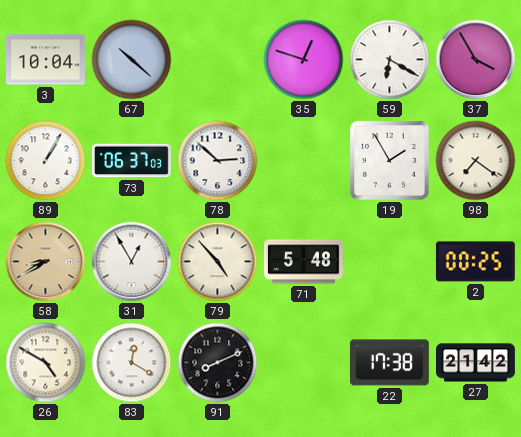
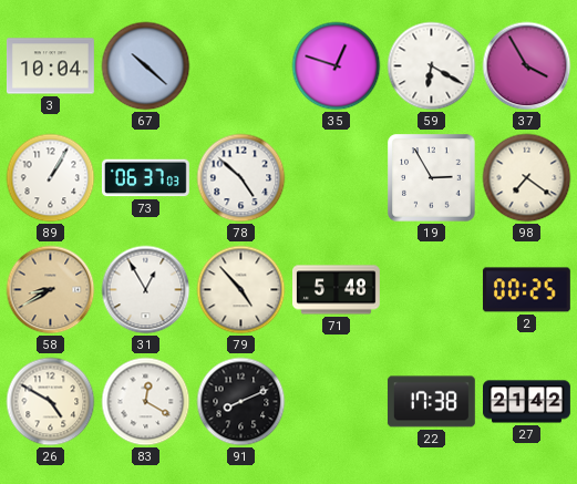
78: 2:52 -> 4:52 (241, 178)
19: 1:55 -> 2:55 (432, 178)
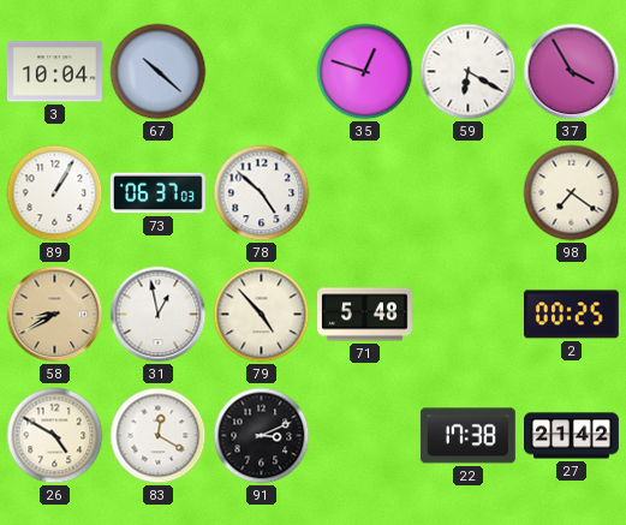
19: 2:55 -> none (432, 178)
31: 12:55 -> 12:58 (159, 315)
91: 8:11 -> 3:11 (262, 436)
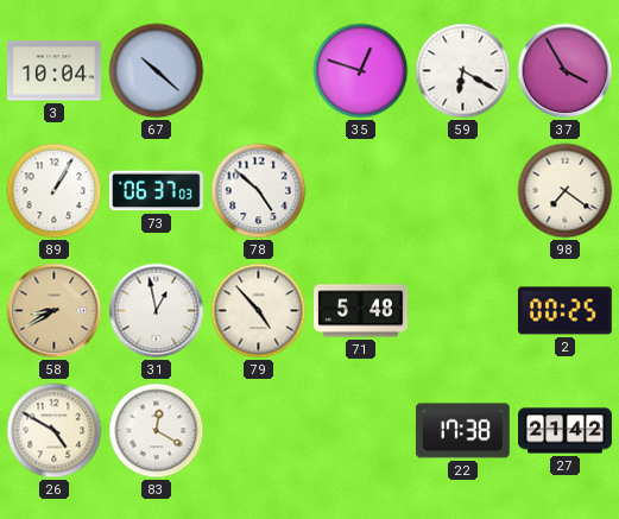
91: 3:11 -> none (262, 436)
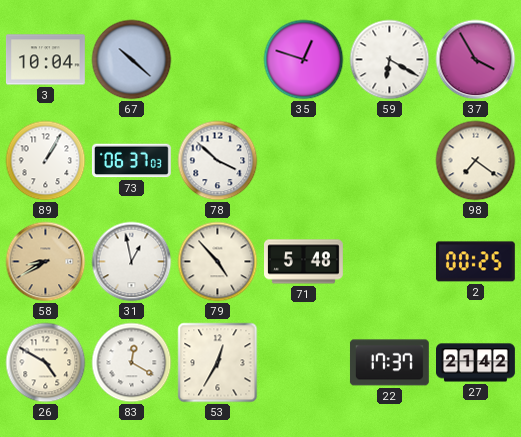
78: 4:52 -> 3:52 (218, 161)
53: none -> 12:35 (218, 363)
22: 17:38 -> 17:37 (389, 363)
